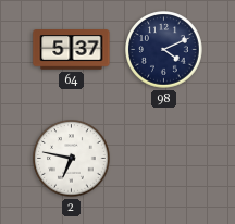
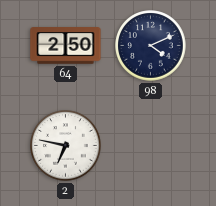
64: 5:37 -> 2:50 (66, 46)
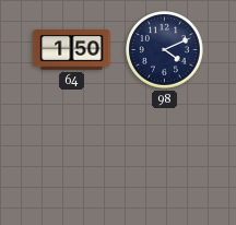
64: 2:50 -> 1:50 (72, 50)
2: 6:47 -> none (66, 146)
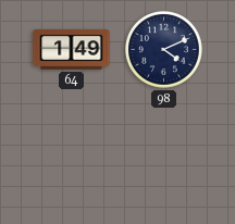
64: 1:50 -> 1:49 (72, 50)
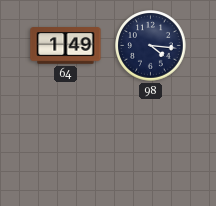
98: 4:11 -> 4:16 (151, 46)
